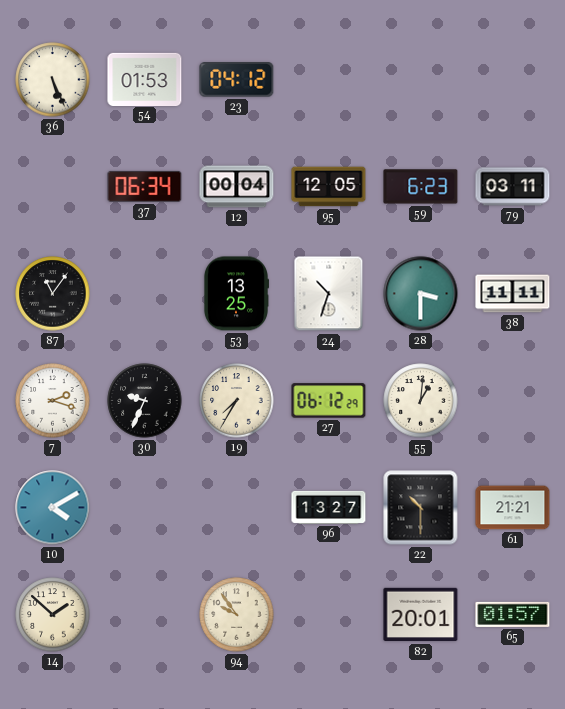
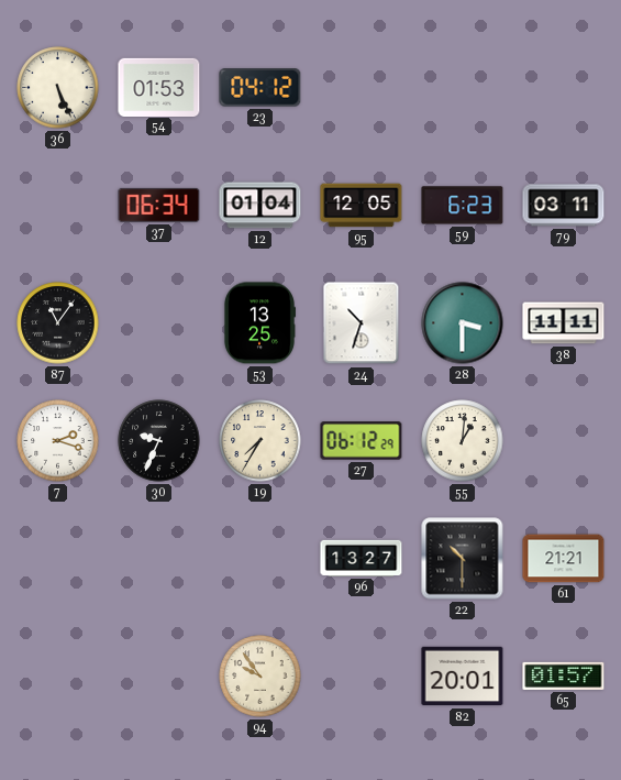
12: 00:04 -> 01:04 (260, 206)
10: 4:10 -> none (53, 508)
14: 1:52 -> none (53, 615)
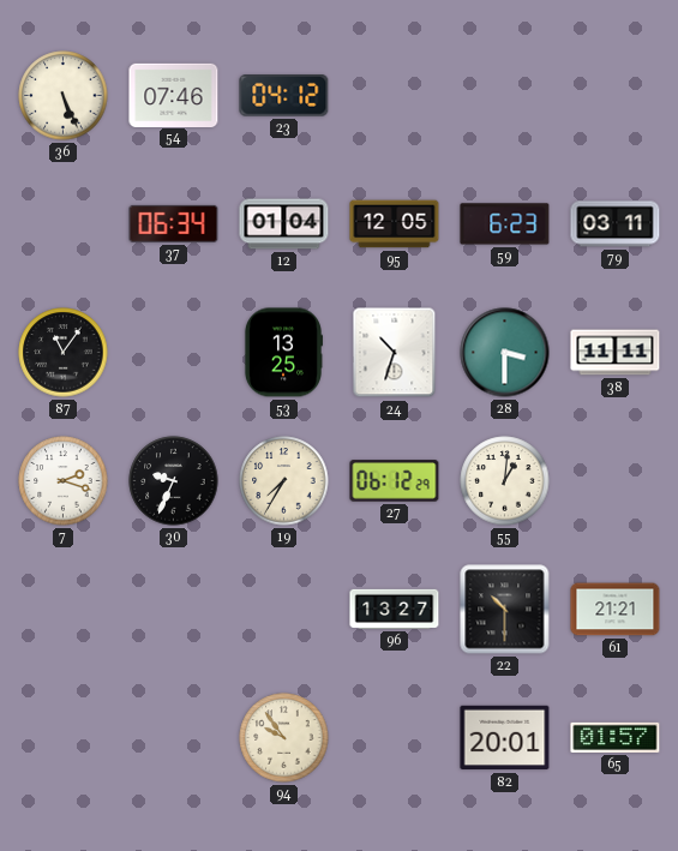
54: 01:53 -> 07:46 (174, 95)
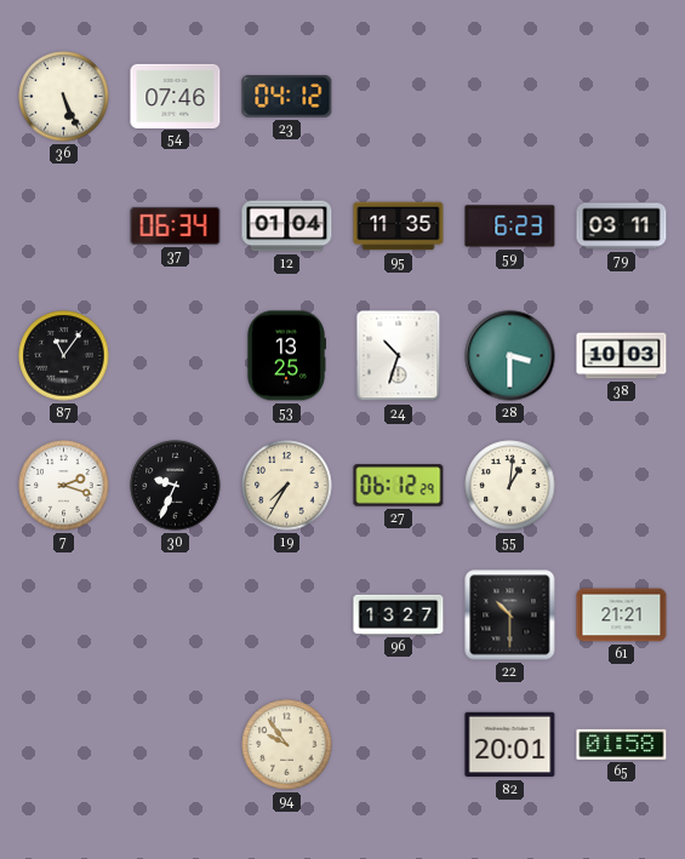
95: 12:05 -> 11:35 (399, 227)
38: 11:11 -> 10:03 (622, 356)
65: 01:57 -> 01:58 (622, 744)
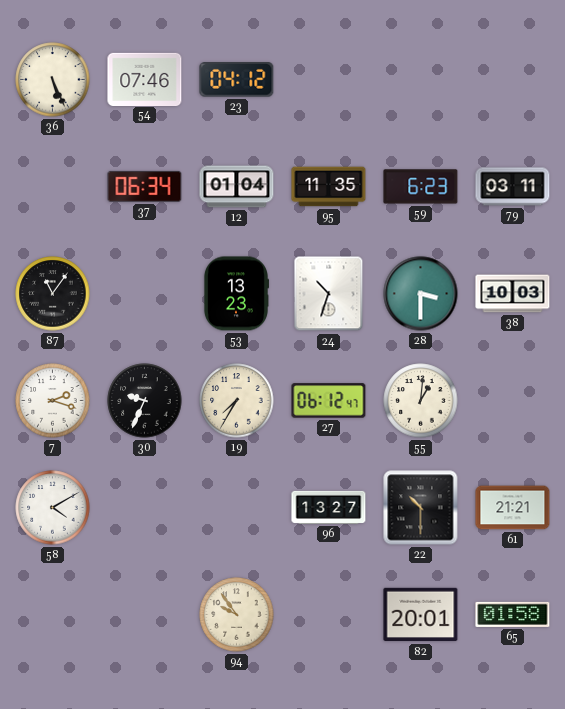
53: 13:25 -> 13:23 (235, 294)
27: 06:12:29 -> 06:12:47 (329, 401)
58: none -> 4:10 (53, 508)
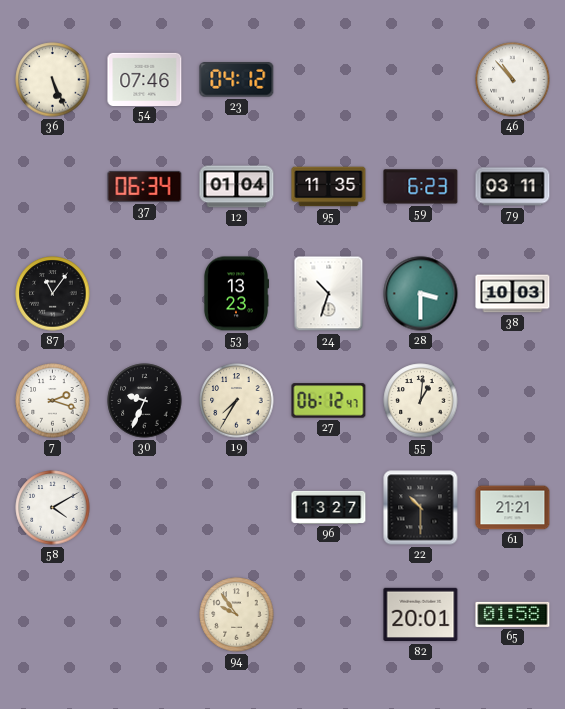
46: none -> 10:53 (513, 80)
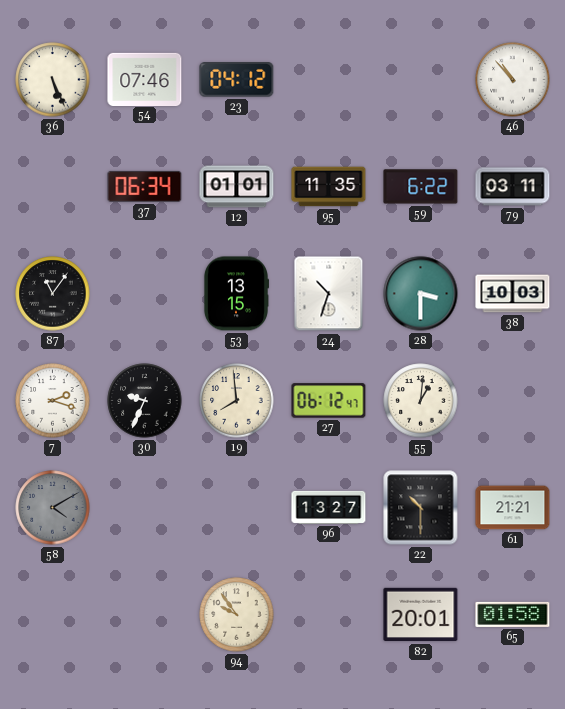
12: 01:04 -> 01:01 (237, 187)
59: 6:23 -> 6:22 (421, 187)
53: 13:23 -> 13:15 (235, 294)
19: 7:35 -> 7:59 (237, 401)
58 dial: white -> grey (53, 508)
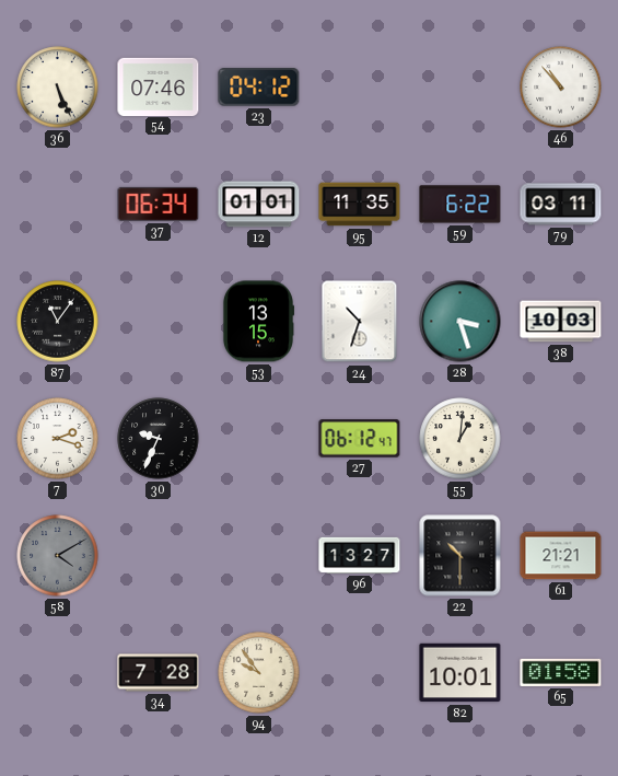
28: 3:30 -> 3:27 (460, 322)
19: 7:59 -> none (237, 401)
34: none -> 7:28 (159, 673)
82: 20:01 -> 10:01 (460, 673)
